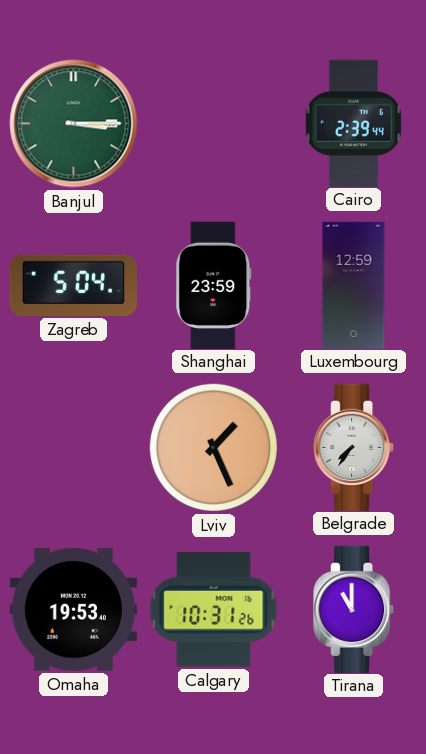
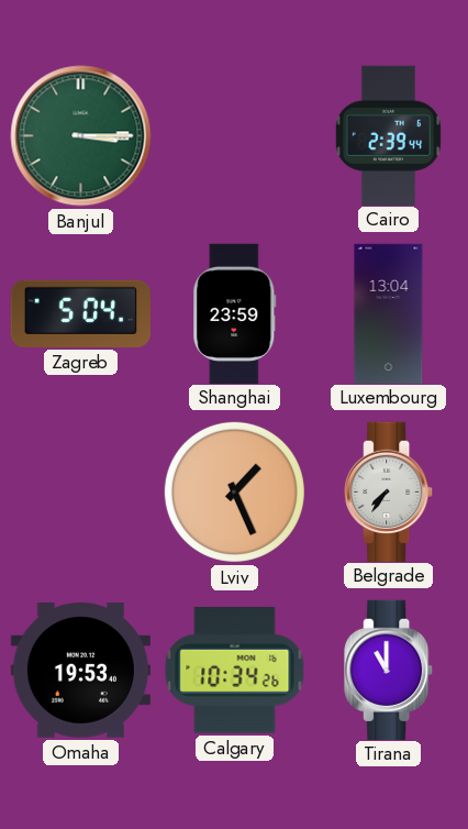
Luxembourg: 12:59 -> 13:04 (389, 313)
Calgary: 10:31 -> 10:34 (235, 671)
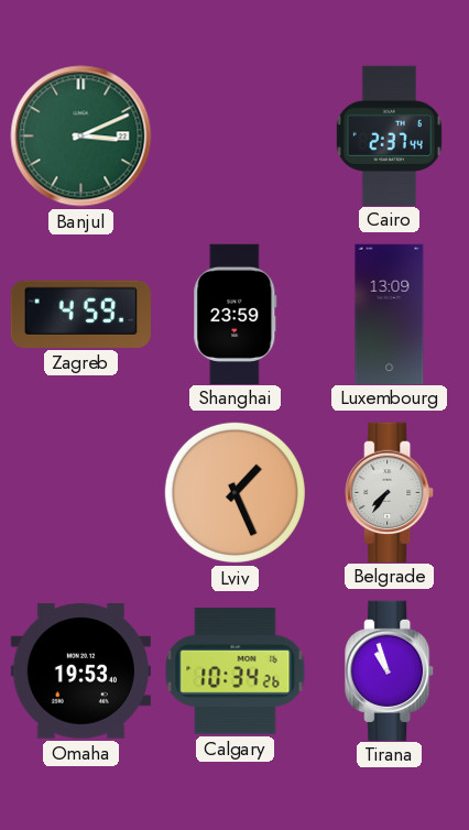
Banjul: 3:15 -> 3:11 (81, 136)
Cairo: 2:39 -> 2:37 (389, 135)
Zagreb: 5:04 -> 4:59 (80, 314)
Luxembourg: 13:04 -> 13:09 (390, 314)
Tirana: 11:00 -> 10:57 (390, 670)
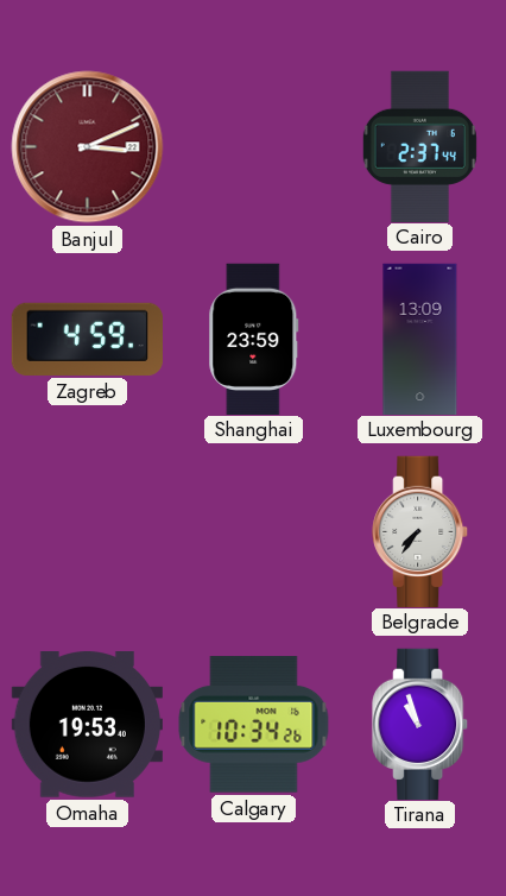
Banjul dial: green -> burgundy (88, 147)
Lviv: 1:26 -> none (234, 492)
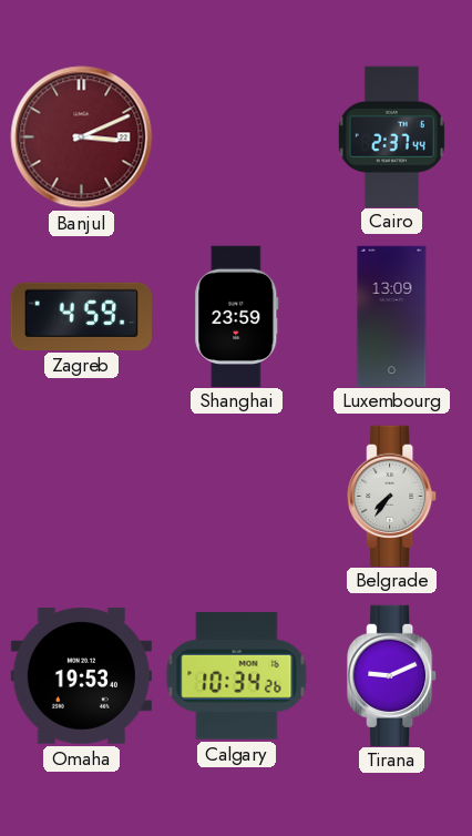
Tirana: 10:57 -> 9:11 (392, 675)
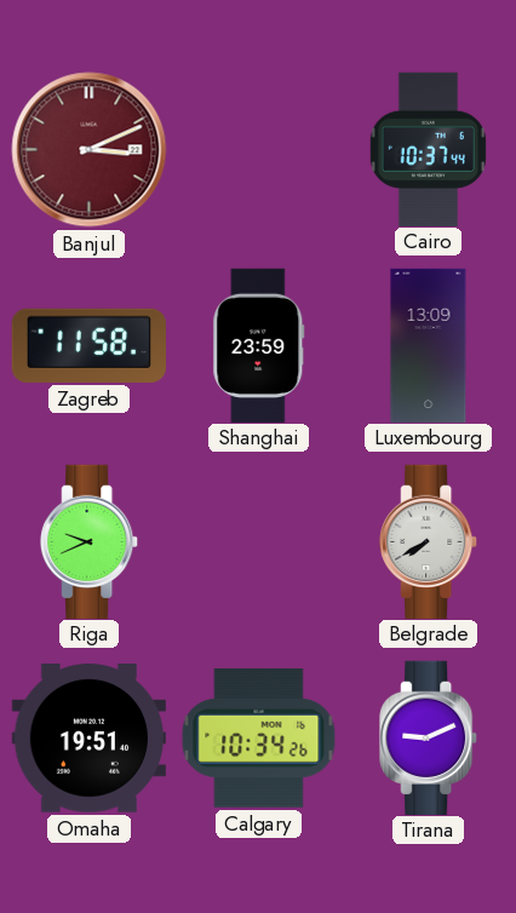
Cairo: 2:37 -> 10:37 (428, 149)
Zagreb: 4:59 -> 11:58 (88, 345)
Riga: none -> 9:41 (90, 541)
Belgrade: 7:36 -> 7:40 (429, 541)
Omaha: 19:53 -> 19:51 (88, 739)
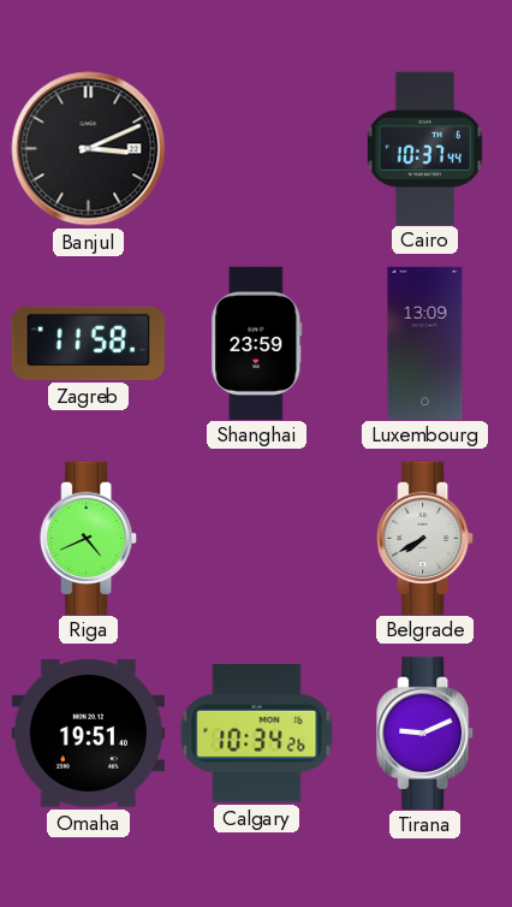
Banjul dial: burgundy -> black (89, 149)
Riga: 9:41 -> 4:41 (89, 538)
